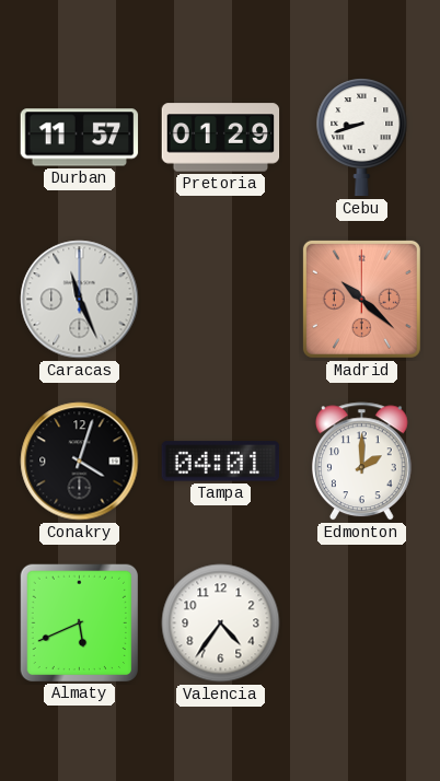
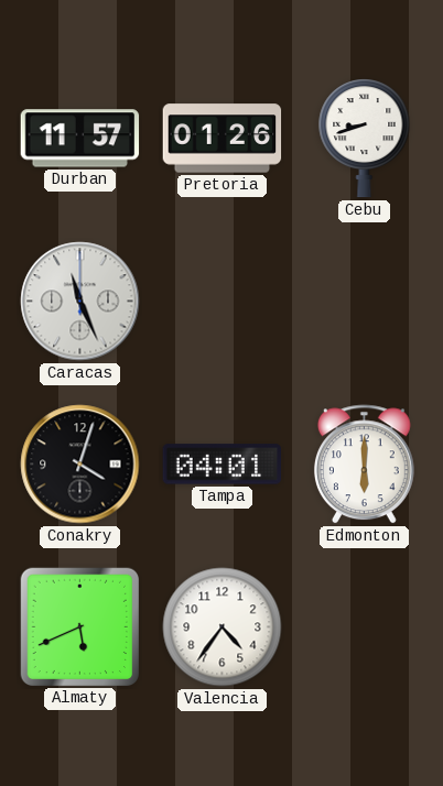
Pretoria: 01:29 -> 01:26 (223, 139)
Madrid: 10:22 -> none (361, 299)
Edmonton: 2:00 -> 6:00 (364, 465)
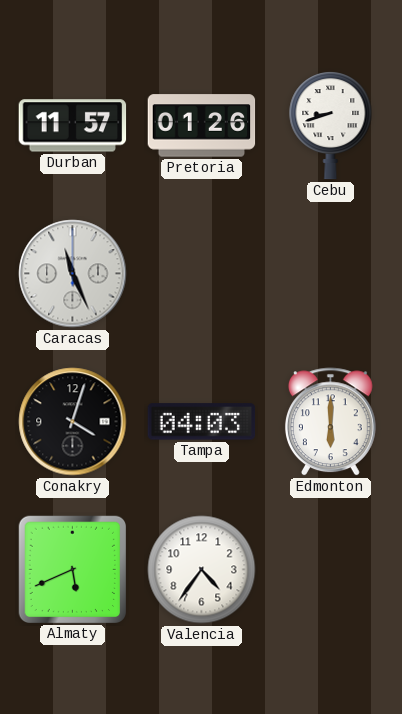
Tampa: 04:01 -> 04:03 (202, 422)
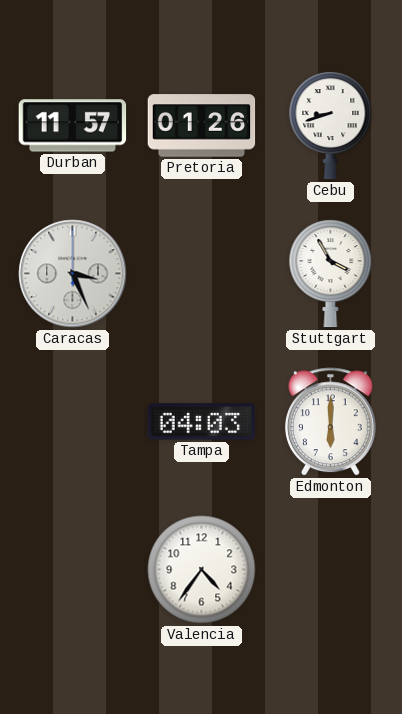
Caracas: 11:26 -> 3:26 (73, 274)
Stuttgart: none -> 3:55 (331, 274)
Conakry: 4:03 -> none (73, 422)
Almaty: 5:41 -> none (72, 569)
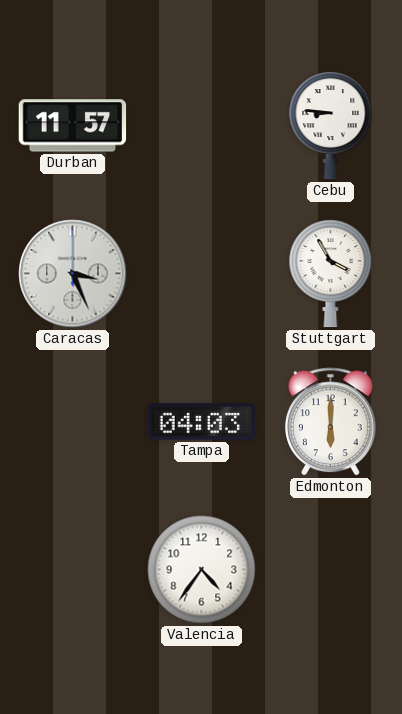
Pretoria: 01:26 -> none (202, 126)
Cebu: 8:42 -> 8:46 (331, 126)
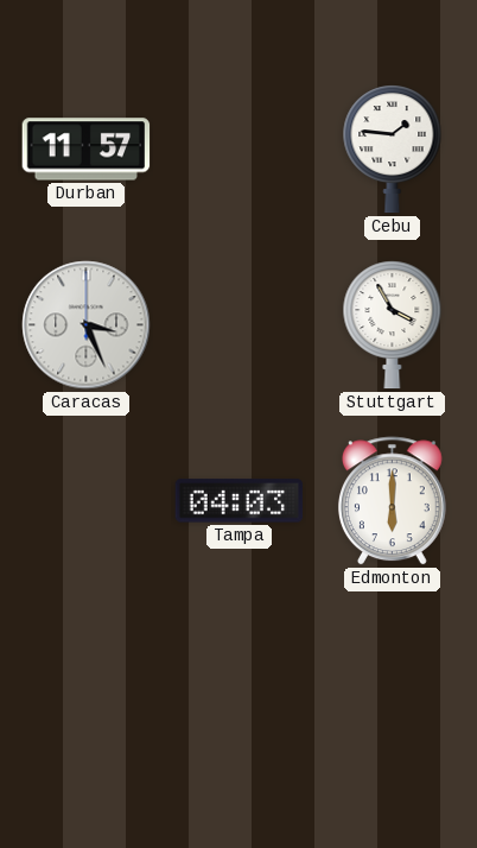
Cebu: 8:46 -> 1:46 (393, 150)
Valencia: 4:36 -> none (202, 570)
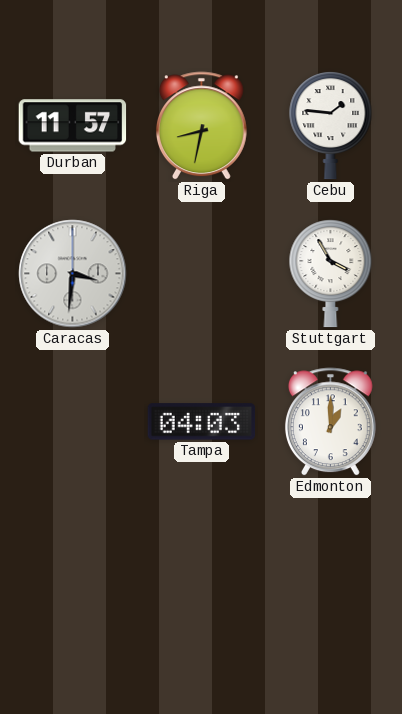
Riga: none -> 8:32 (201, 126)
Caracas: 3:26 -> 3:31 (73, 274)
Edmonton: 6:00 -> 1:00 (330, 422)
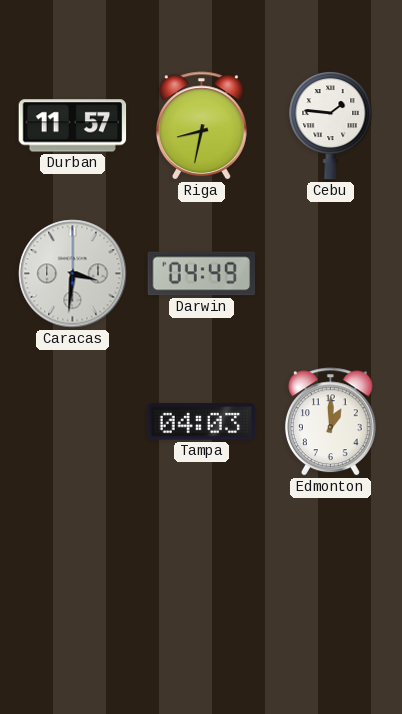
Darwin: none -> 04:49 (202, 274)
Stuttgart: 3:55 -> none (331, 274)
